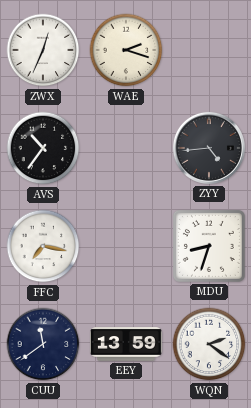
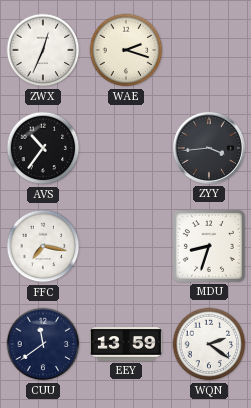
ZYY: 4:44 -> 3:44 (209, 148)
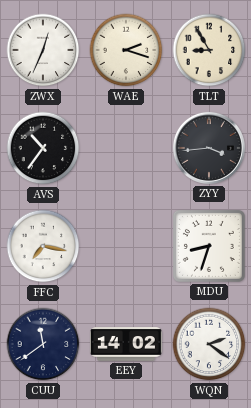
TLT: none -> 8:55 (209, 50)
EEY: 13:59 -> 14:02 (126, 344)
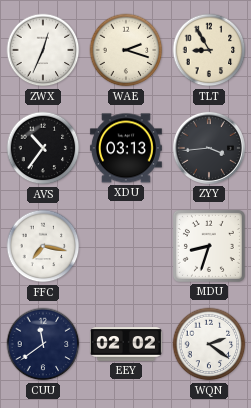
XDU: none -> 03:13 (126, 148)
EEY: 14:02 -> 02:02 (126, 344)
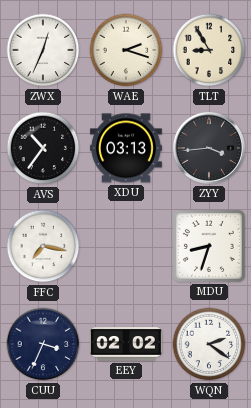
CUU: 11:39 -> 3:34 (43, 344)
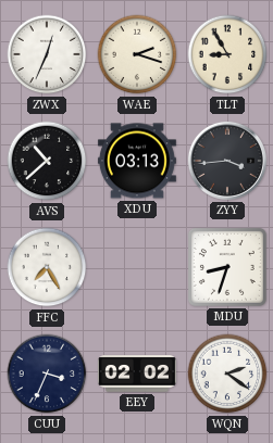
AVS: 10:36 -> 10:38 (47, 161)
FFC: 7:17 -> 7:25 (47, 267)
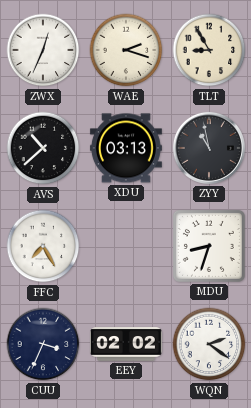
ZYY: 3:44 -> 10:58 (209, 148)
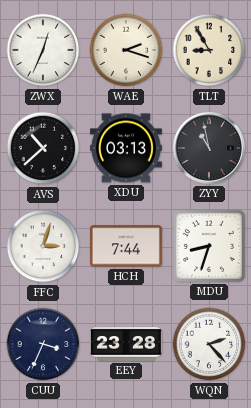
FFC: 7:25 -> 3:03 (43, 246)
HCH: none -> 7:44 (126, 246)
EEY: 02:02 -> 23:28 (126, 344)
WQN: 2:21 -> 2:23 (209, 344)
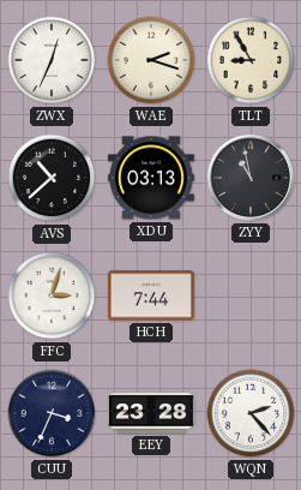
MDU: 8:33 -> none (209, 246)
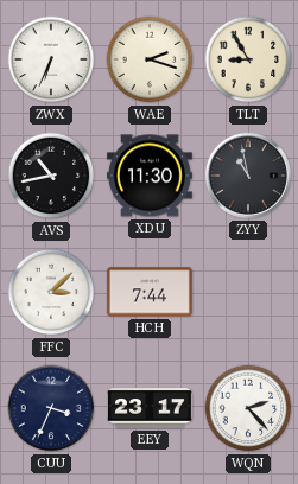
ZWX: 12:34 -> 6:34 (51, 59)
AVS: 10:38 -> 10:43 (51, 176)
XDU: 03:13 -> 11:30 (150, 176)
FFC: 3:03 -> 3:08 (51, 292)
EEY: 23:28 -> 23:17 (150, 408)
